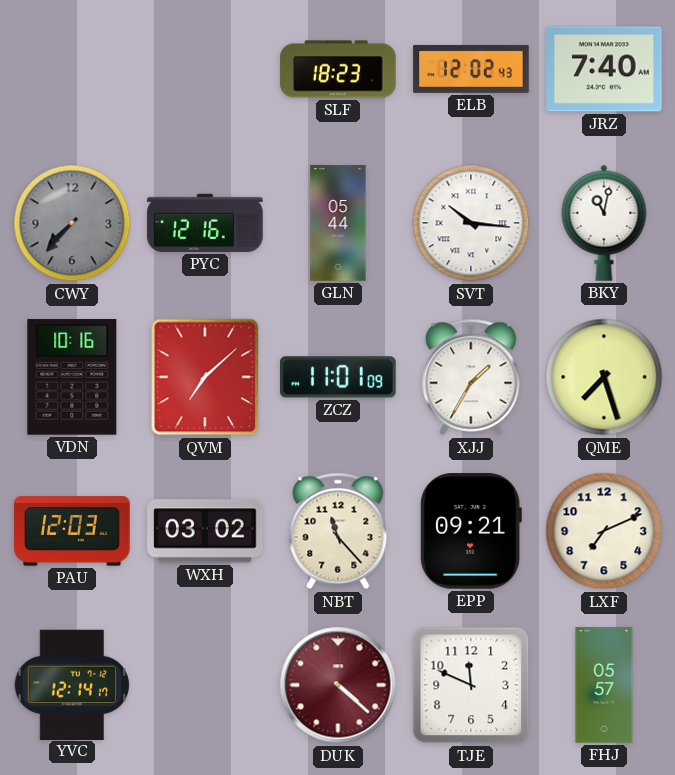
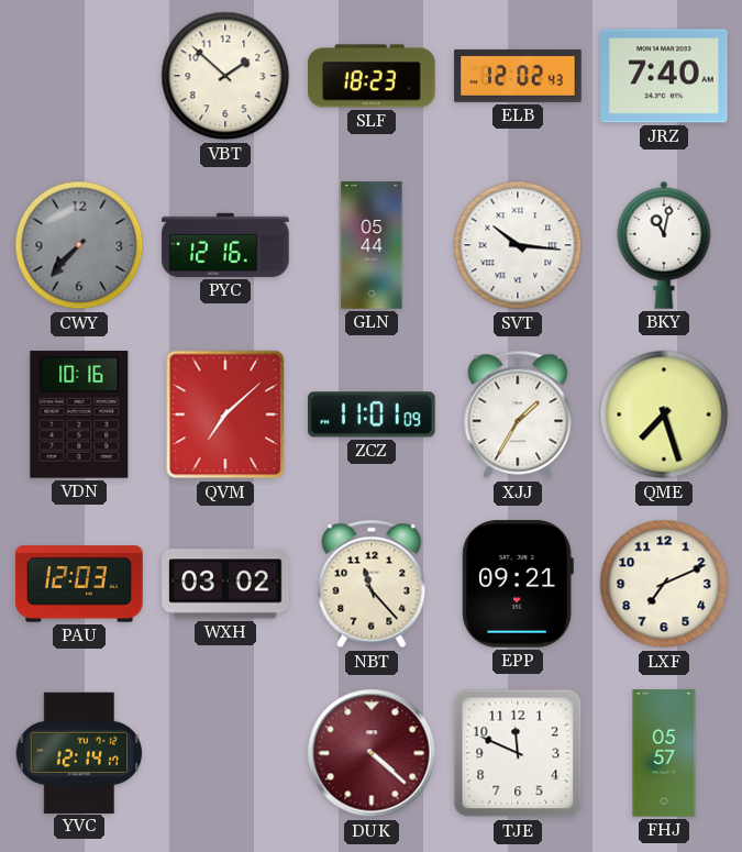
VBT: none -> 1:52 (225, 76)
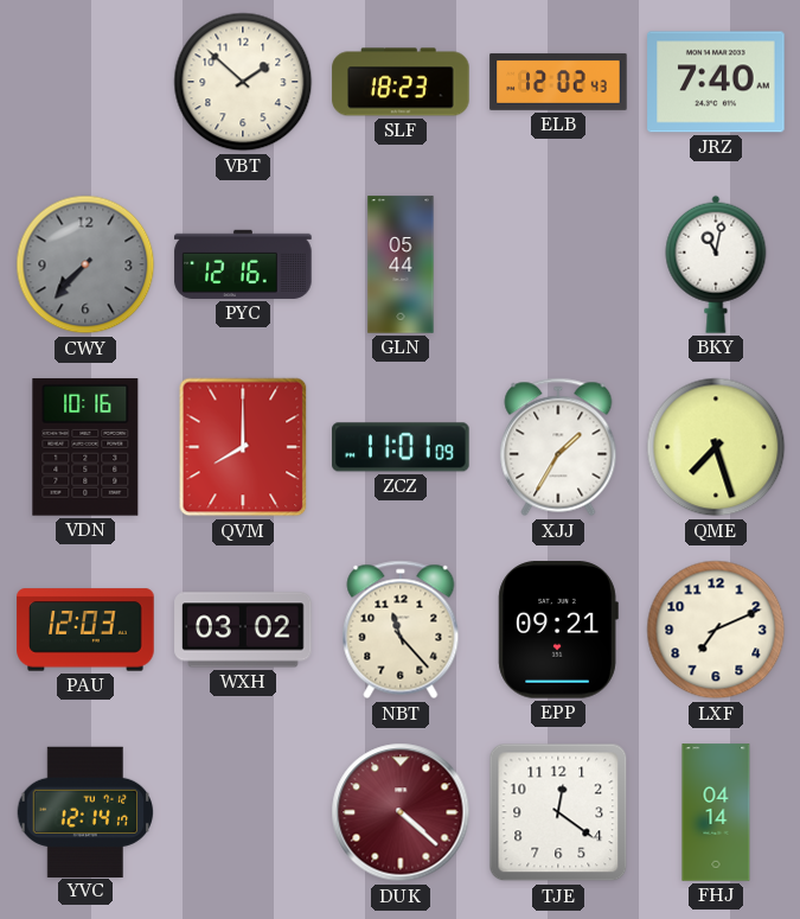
SVT: 10:16 -> none (518, 245)
QVM: 7:08 -> 8:00 (243, 447)
TJE: 11:49 -> 12:21 (558, 812)
FHJ: 05:57 -> 04:14 (716, 812)
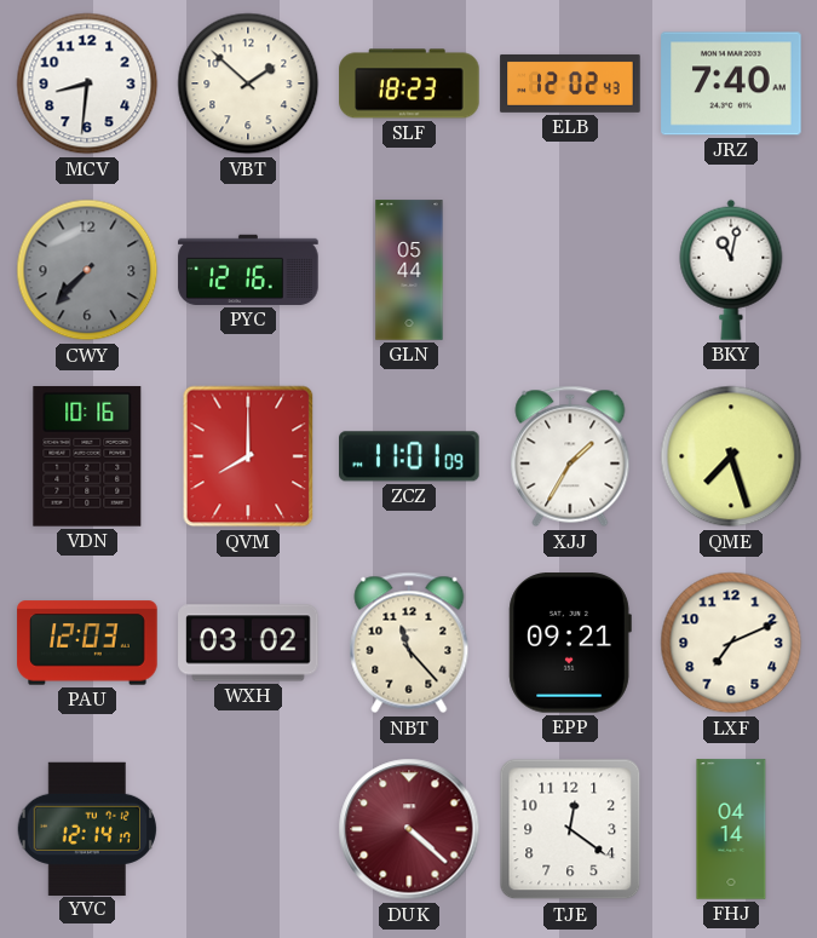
MCV: none -> 8:31 (87, 84)
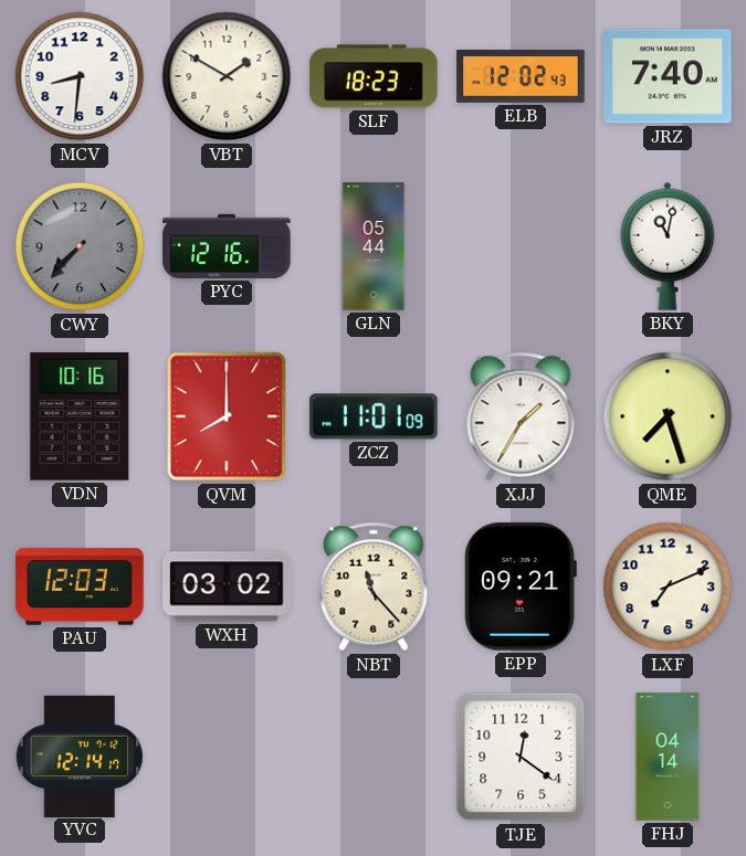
VBT: 1:52 -> 1:50 (227, 76)
DUK: 4:22 -> none (409, 829)
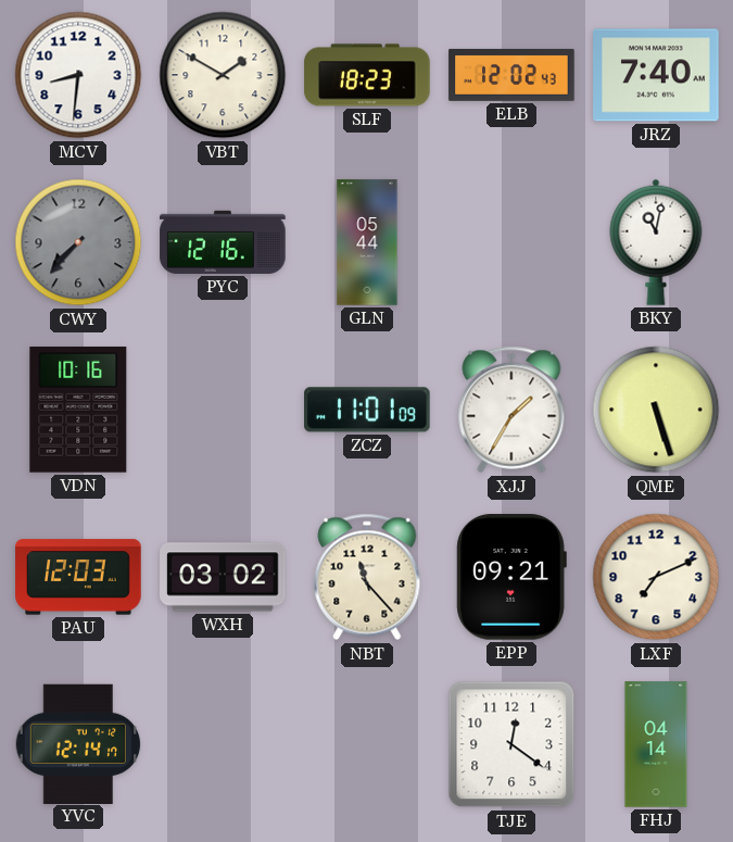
QVM: 8:00 -> none (227, 416)
QME: 7:27 -> 5:27 (656, 410)
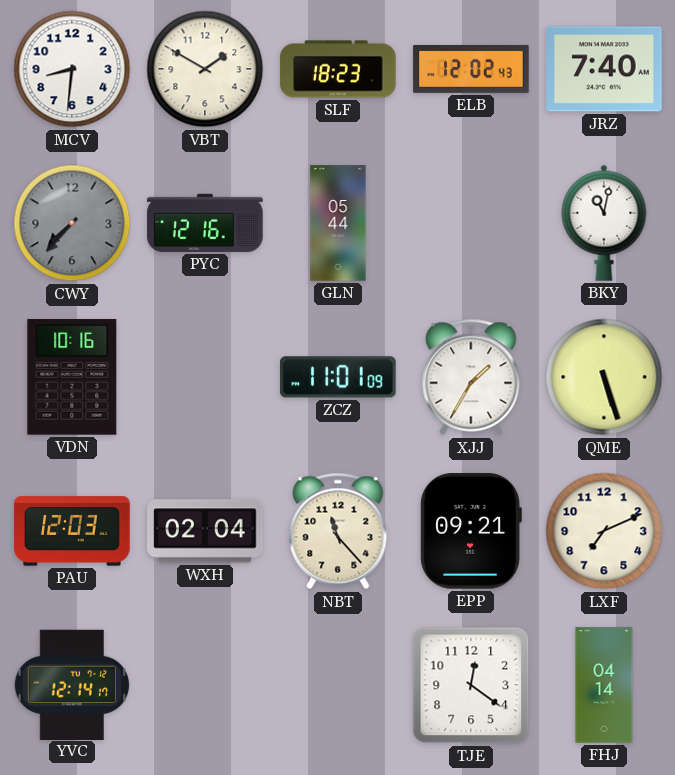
WXH: 03:02 -> 02:04 (205, 531)
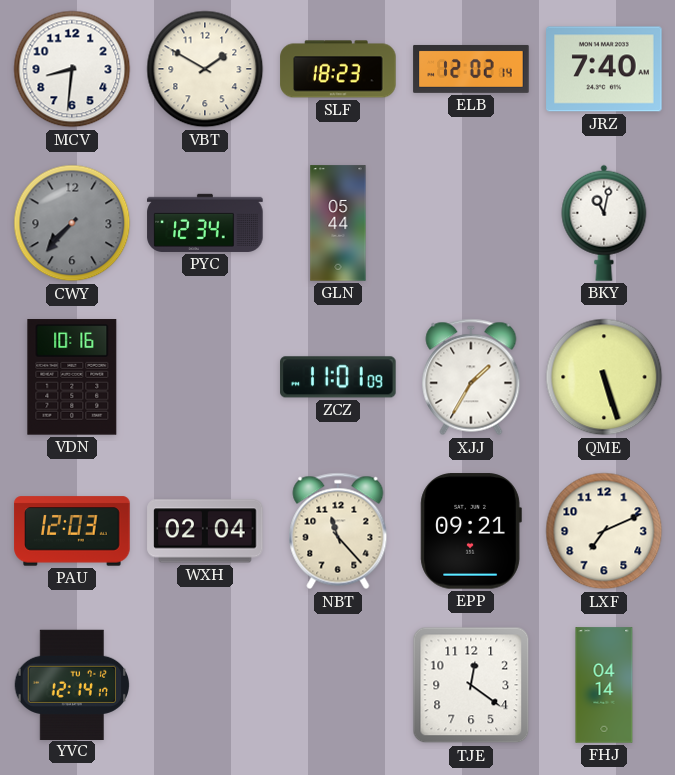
ELB: 12:02:43 -> 12:02:14 (471, 69)
PYC: 12:16 -> 12:34 (205, 223)
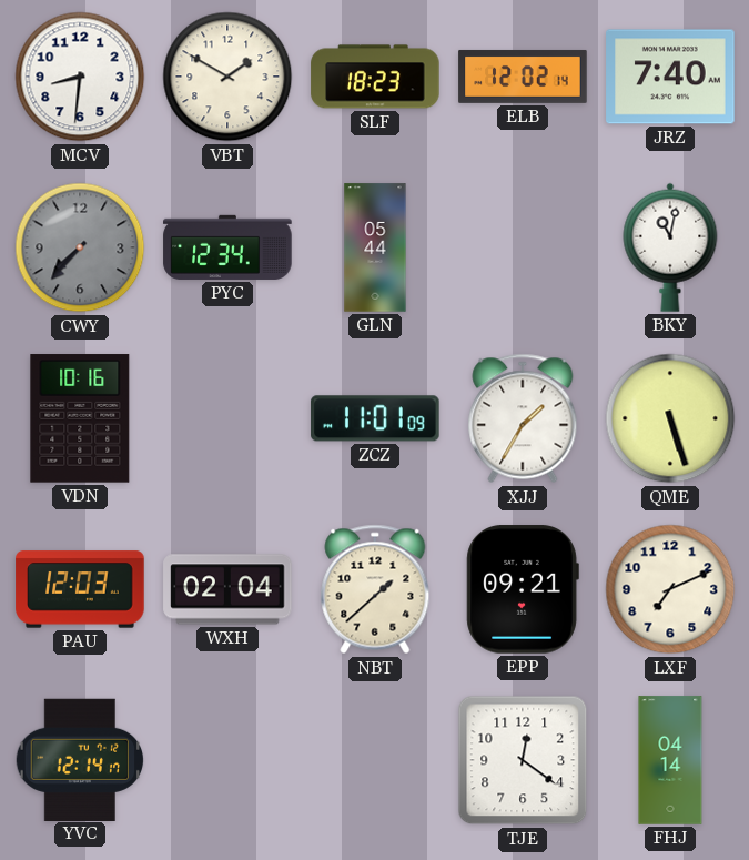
NBT: 11:23 -> 1:38 (375, 589)
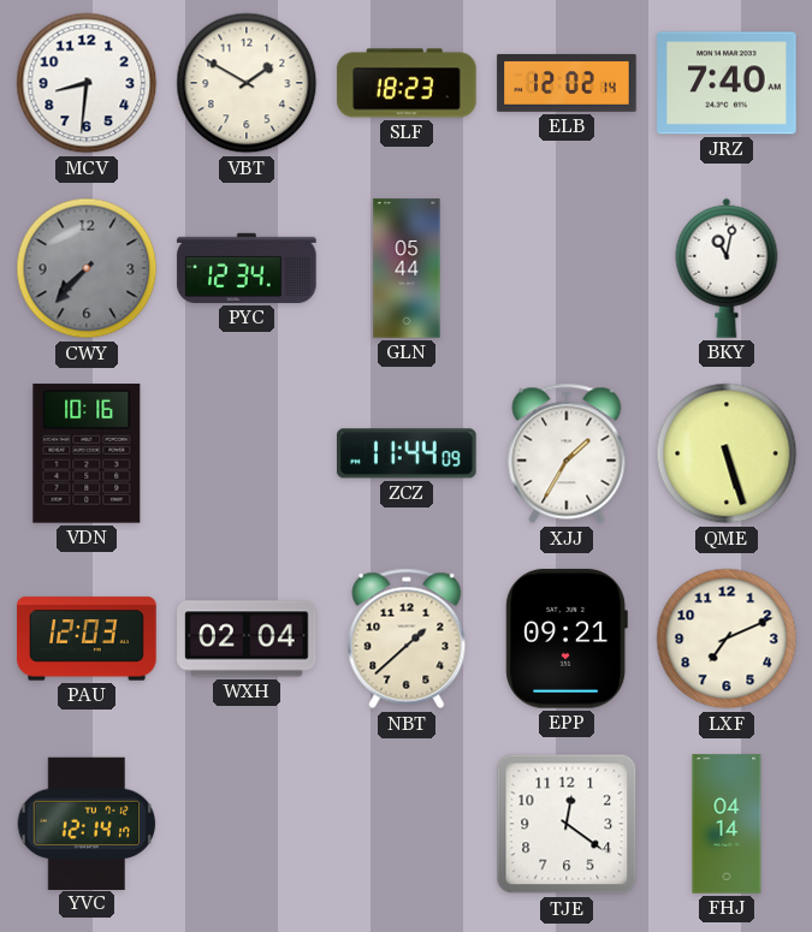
ZCZ: 11:01 -> 11:44 (407, 453)
